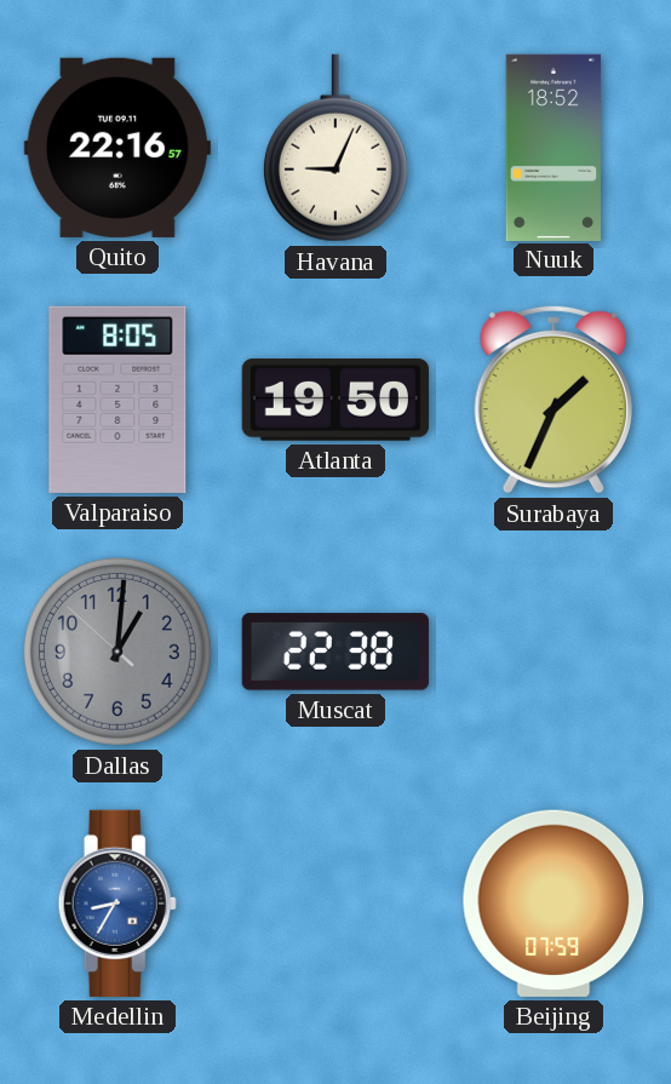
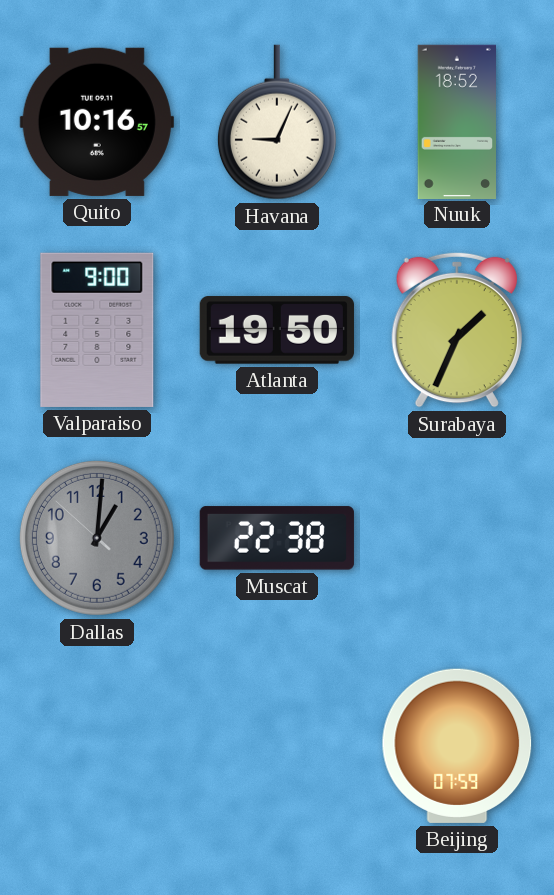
Quito: 22:16 -> 10:16 (97, 122)
Valparaiso: 8:05 -> 9:00 (97, 330)
Medellin: 8:35 -> none (117, 904)
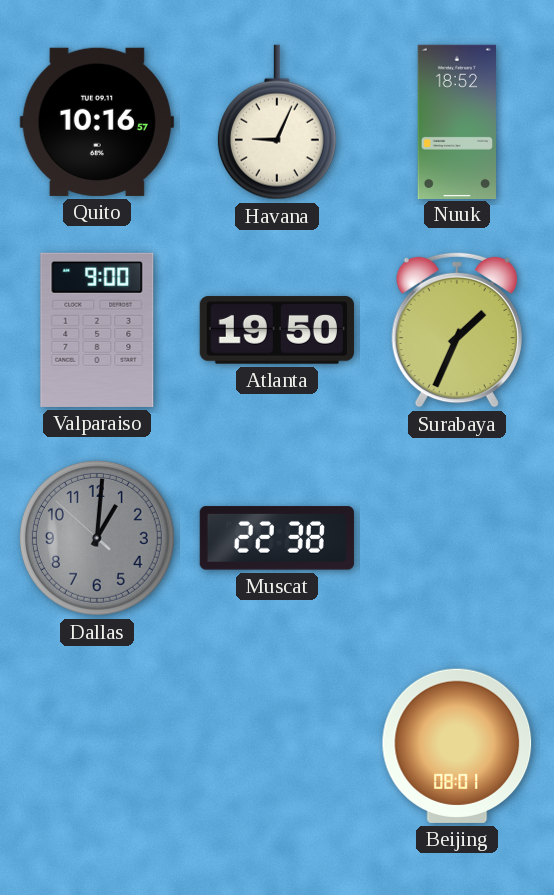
Beijing: 07:59 -> 08:01 (457, 746)
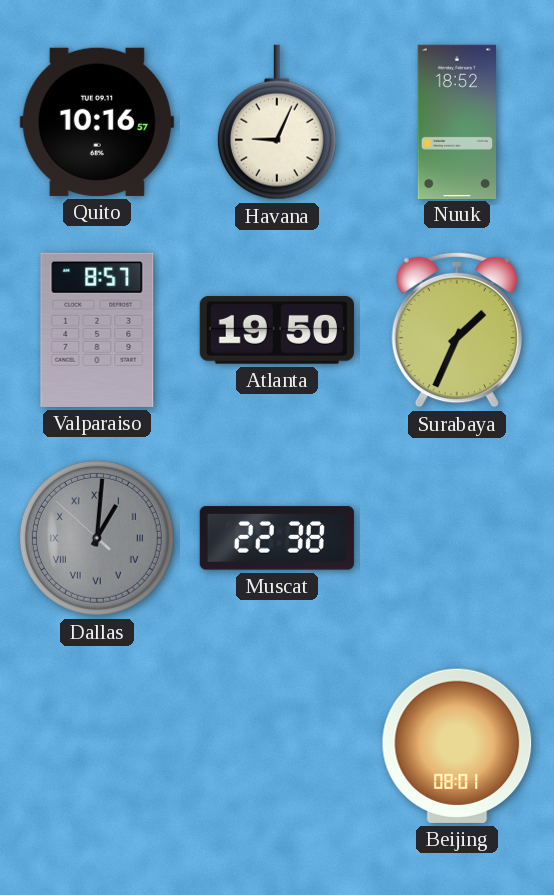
Valparaiso: 9:00 -> 8:57 (97, 330)
Dallas numerals: Arabic -> Roman (97, 538)
